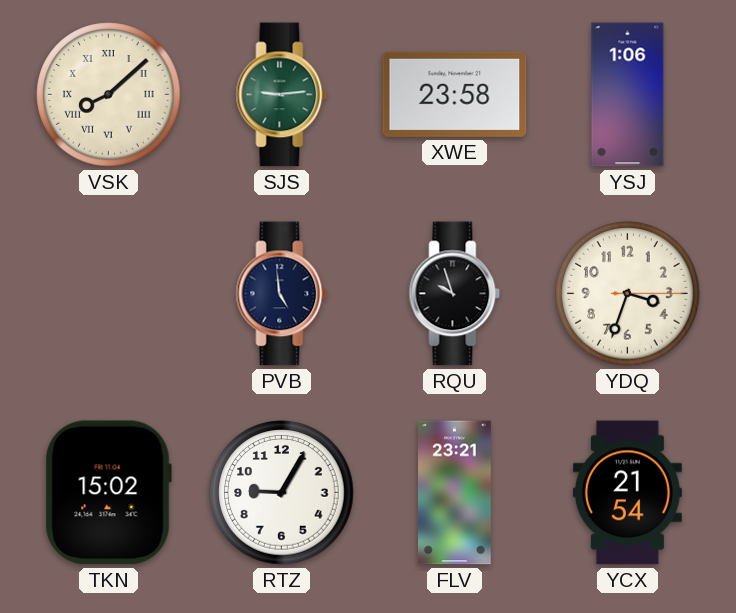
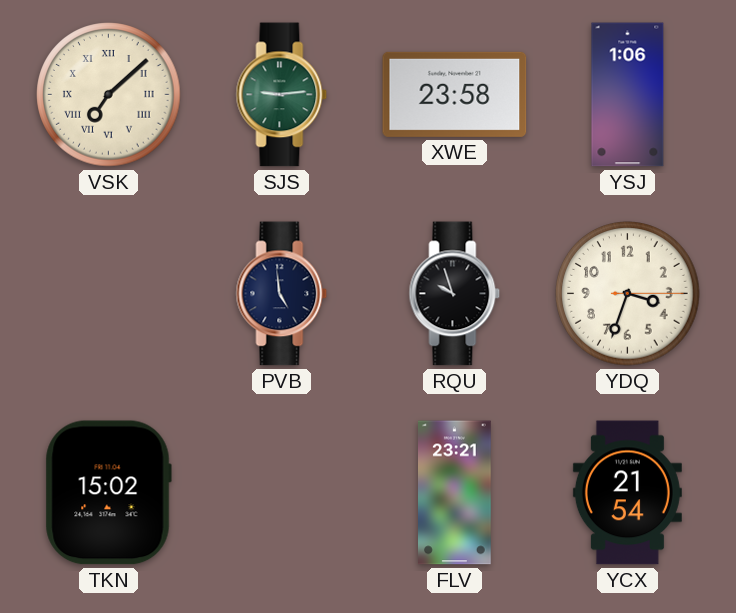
VSK: 8:08 -> 7:08 (109, 95)
RTZ: 9:05 -> none (282, 493)
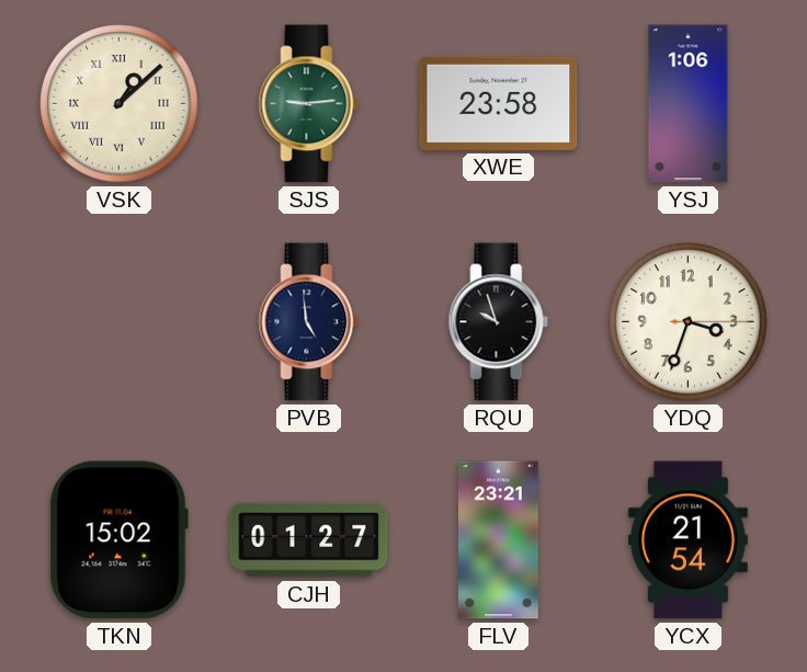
VSK: 7:08 -> 1:08 (120, 104)
CJH: none -> 01:27 (309, 540)
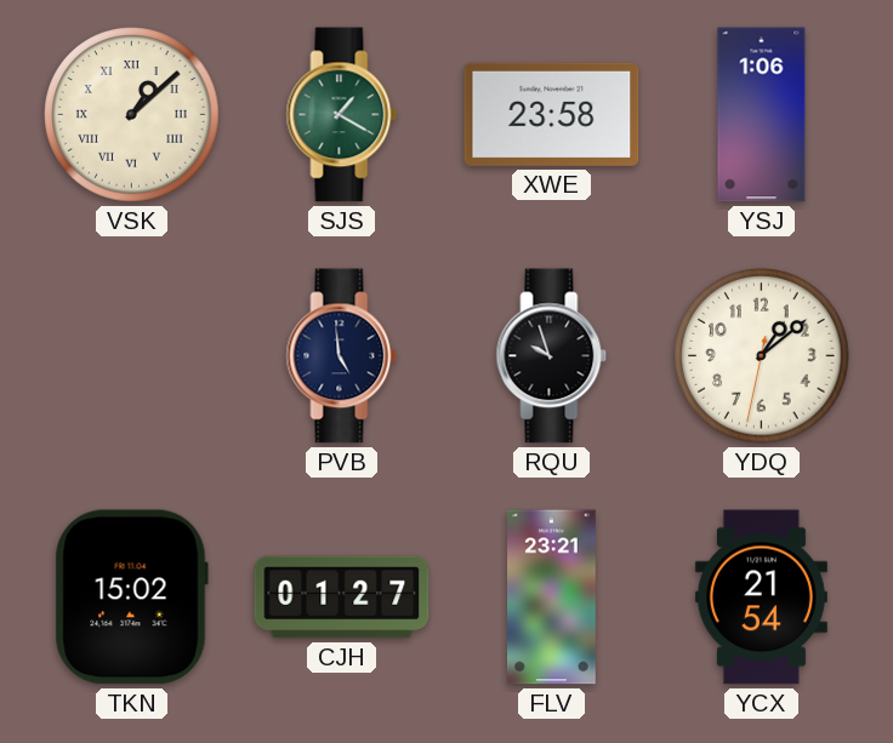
SJS: 9:14 -> 1:20 (342, 115)
YDQ: 3:33 -> 1:08 (762, 356)
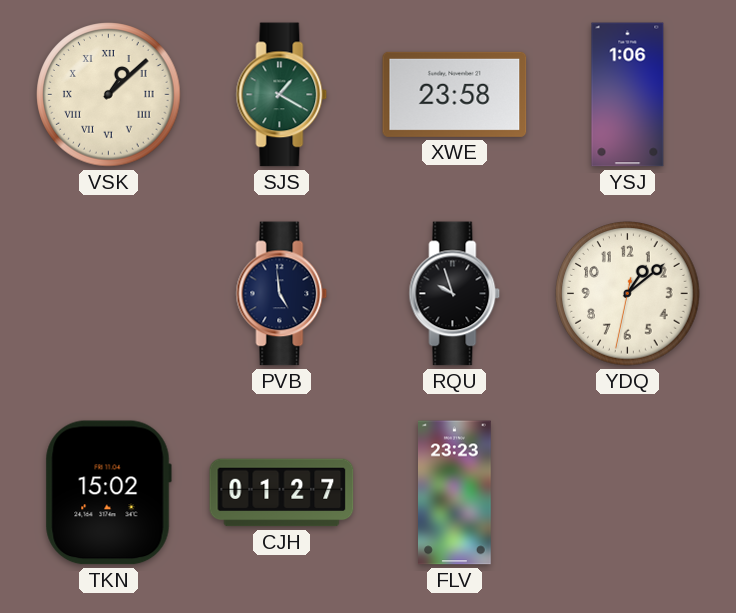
FLV: 23:21 -> 23:23 (455, 493)
YCX: 21:54 -> none (761, 598)
